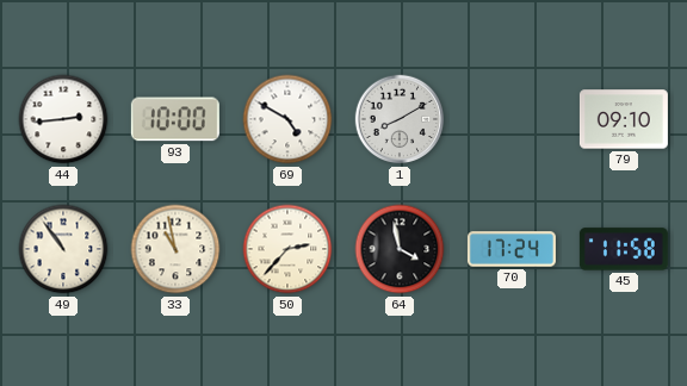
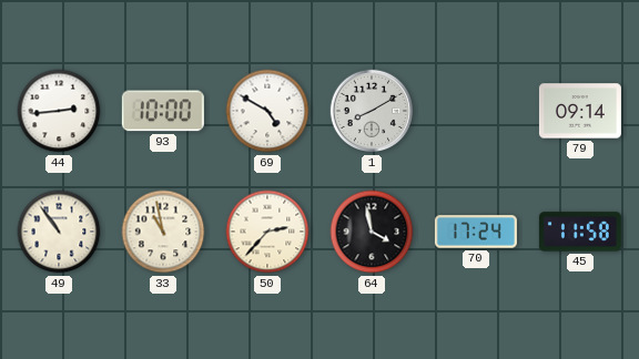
79: 09:10 -> 09:14 (580, 111)
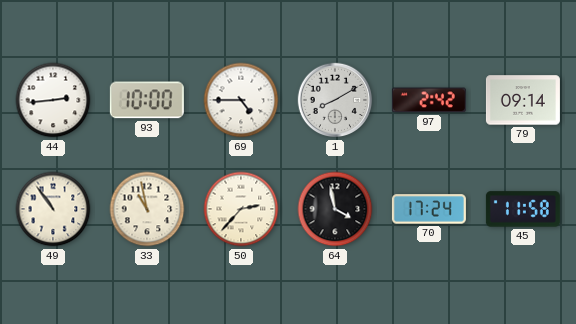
69: 4:50 -> 4:45 (241, 100)
97: none -> 2:42 (429, 100)
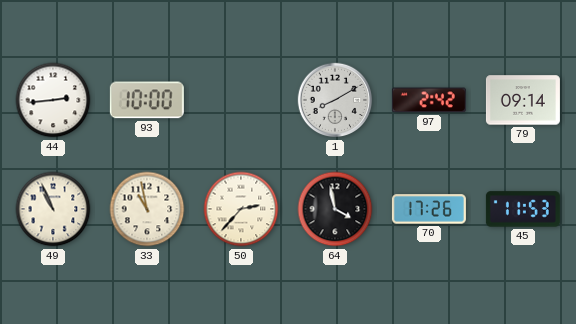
69: 4:45 -> none (241, 100)
49: 10:54 -> 10:56 (53, 209)
70: 17:24 -> 17:26 (429, 209)
45: 11:58 -> 11:53 (523, 209)
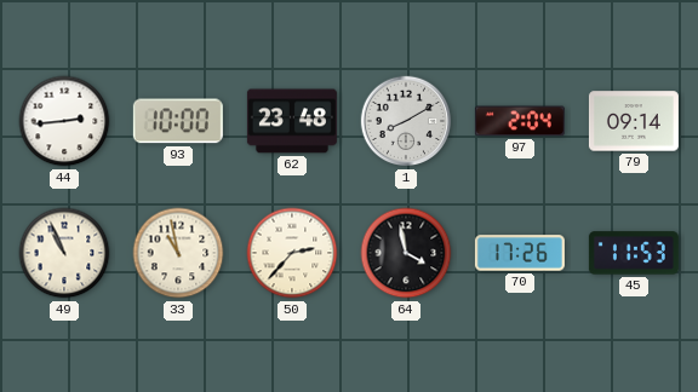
62: none -> 23:48 (292, 121)
97: 2:42 -> 2:04 (520, 121)
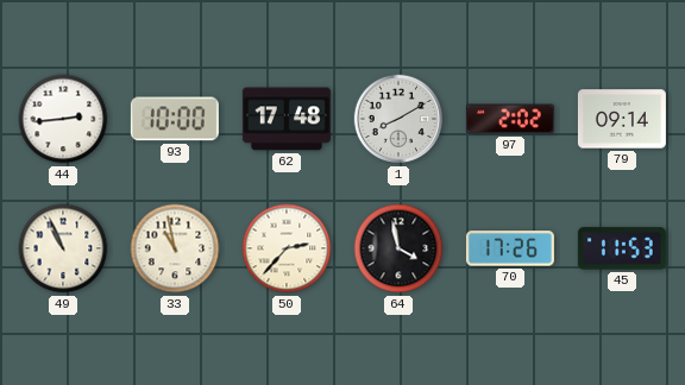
62: 23:48 -> 17:48 (287, 119)
97: 2:04 -> 2:02 (510, 119)
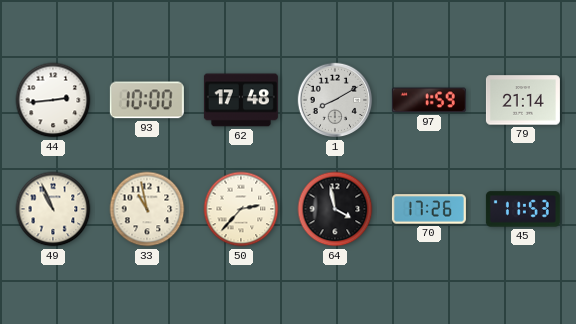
97: 2:02 -> 1:59 (429, 100)
79: 09:14 -> 21:14 (523, 100)
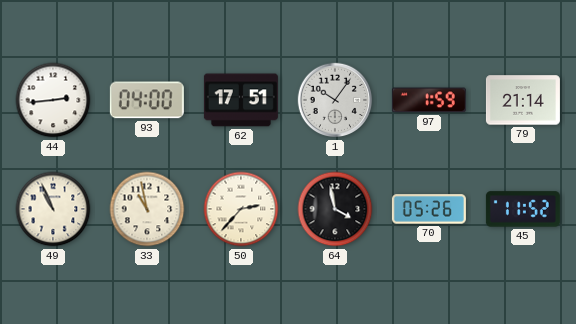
93: 10:00 -> 04:00 (147, 100)
62: 17:48 -> 17:51 (241, 100)
1: 8:10 -> 10:06 (335, 100)
70: 17:26 -> 05:26 (429, 209)
45: 11:53 -> 11:52 (523, 209)
